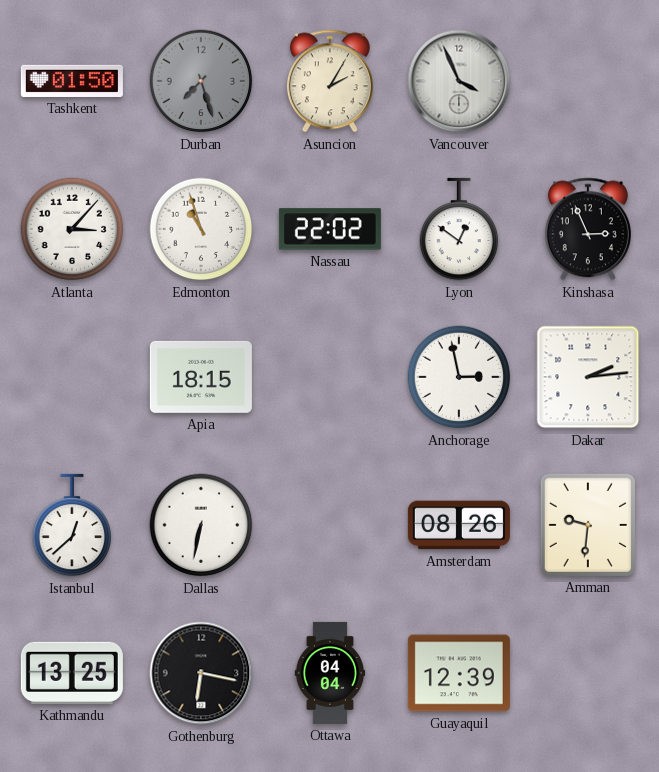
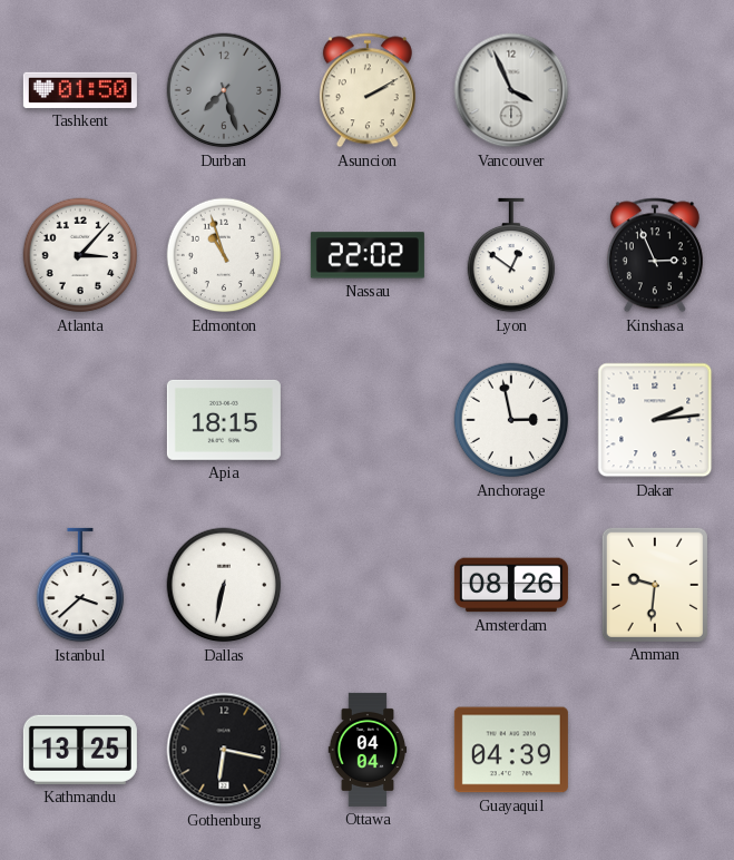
Asuncion: 2:05 -> 2:10 (368, 90)
Istanbul: 12:38 -> 3:38 (80, 585)
Guayaquil: 12:39 -> 04:39 (511, 750)
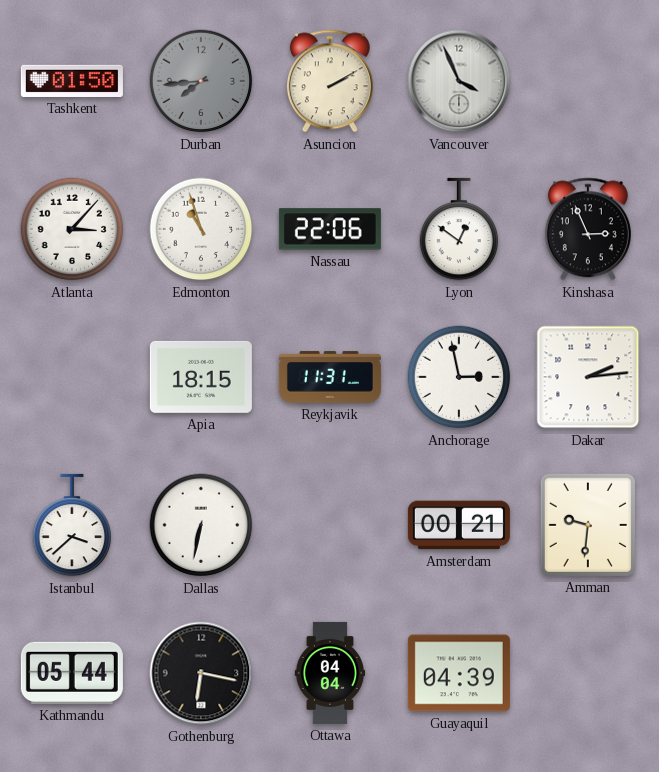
Durban: 7:27 -> 7:44 (201, 81)
Nassau: 22:02 -> 22:06 (330, 229)
Reykjavik: none -> 11:31 (330, 377)
Amsterdam: 08:26 -> 00:21 (459, 525)
Kathmandu: 13:25 -> 05:44 (72, 673)
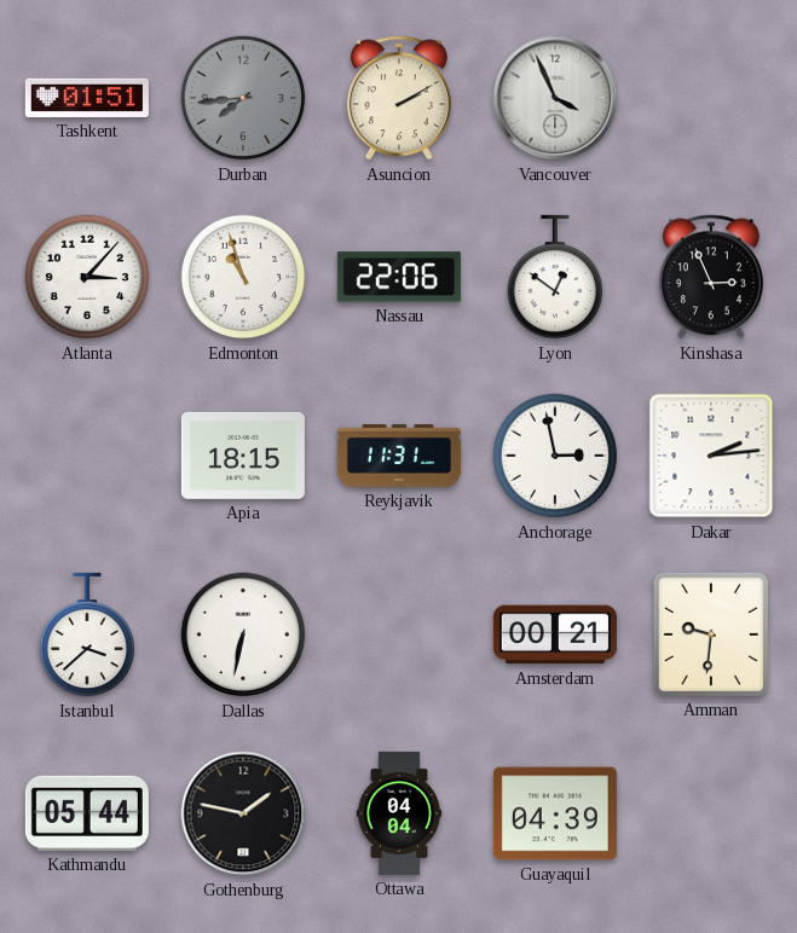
Tashkent: 01:50 -> 01:51 (87, 98)
Gothenburg: 6:17 -> 1:47 (243, 813)
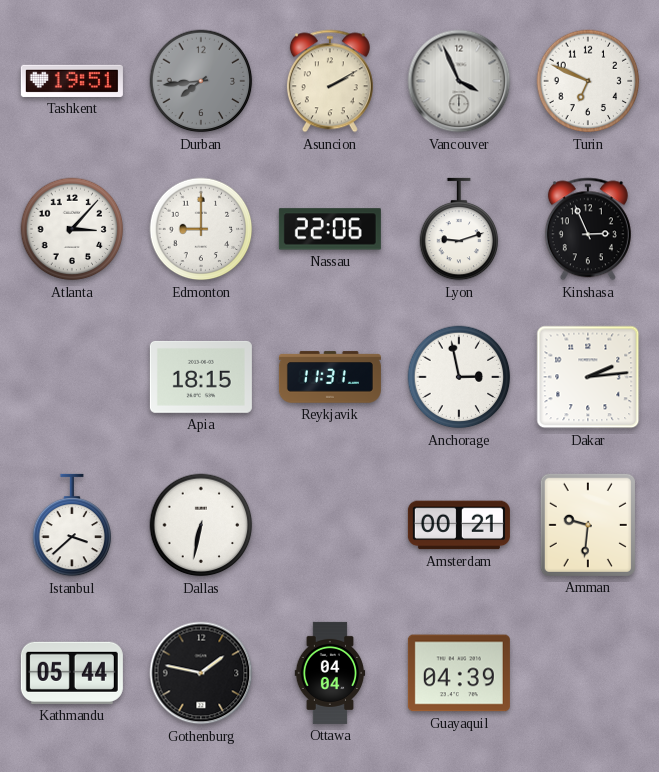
Tashkent: 01:51 -> 19:51 (72, 81)
Turin: none -> 6:49 (588, 81)
Edmonton: 10:57 -> 9:00 (201, 229)
Lyon: 12:51 -> 9:12 (459, 229)
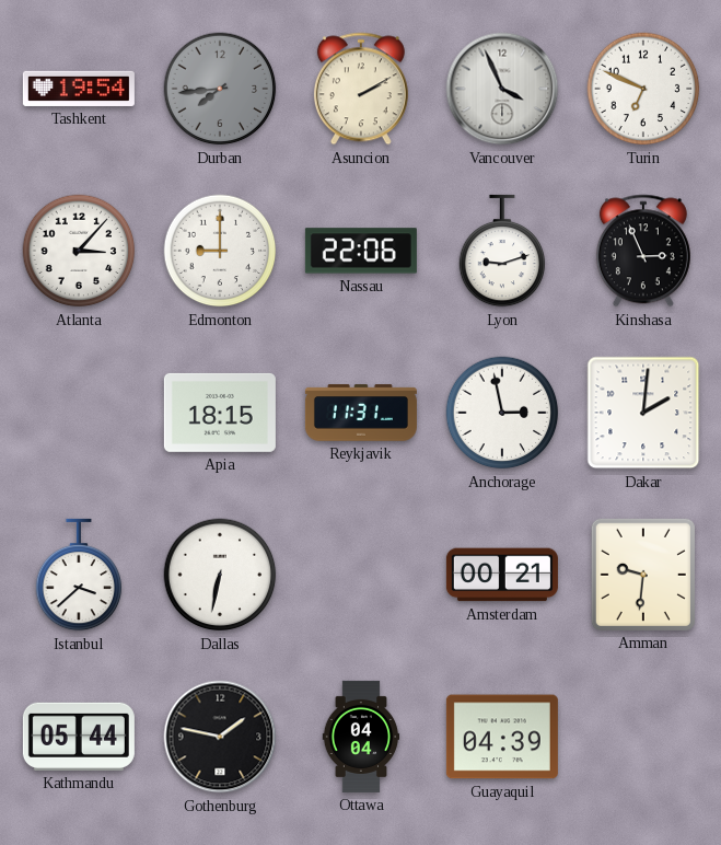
Tashkent: 19:51 -> 19:54 (79, 89)
Dakar: 2:14 -> 2:01 (643, 413)
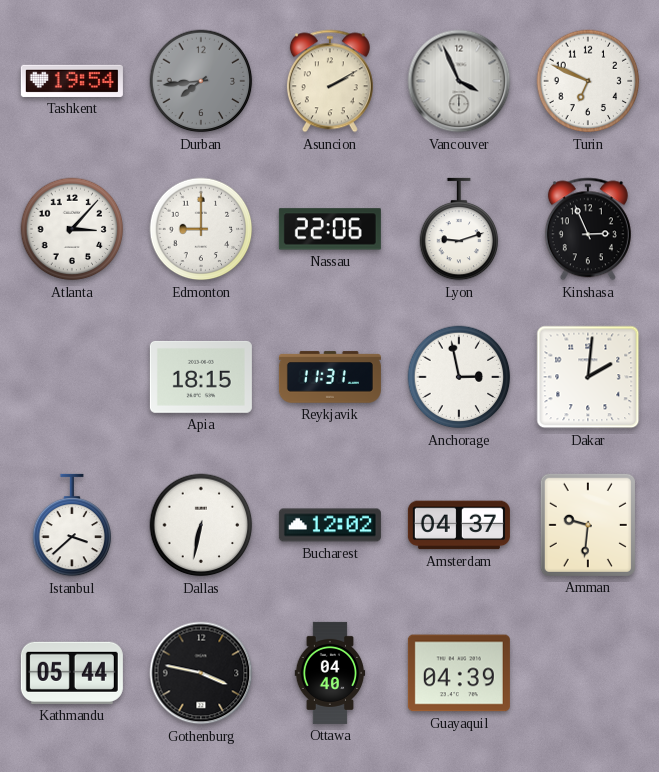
Bucharest: none -> 12:02 (330, 525)
Amsterdam: 00:21 -> 04:37 (459, 525)
Gothenburg: 1:47 -> 3:47 (201, 673)
Ottawa: 04:04 -> 04:40 (330, 673)
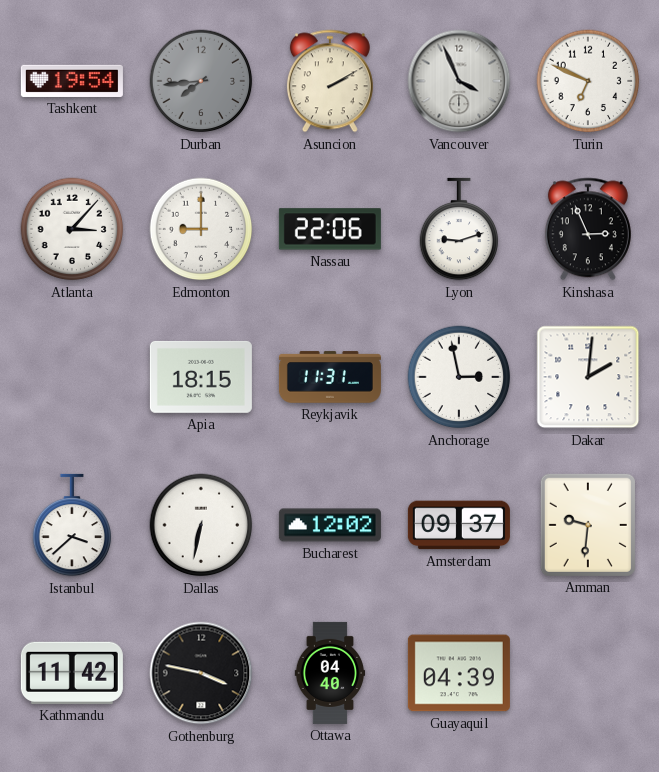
Amsterdam: 04:37 -> 09:37 (459, 525)
Kathmandu: 05:44 -> 11:42 (72, 673)
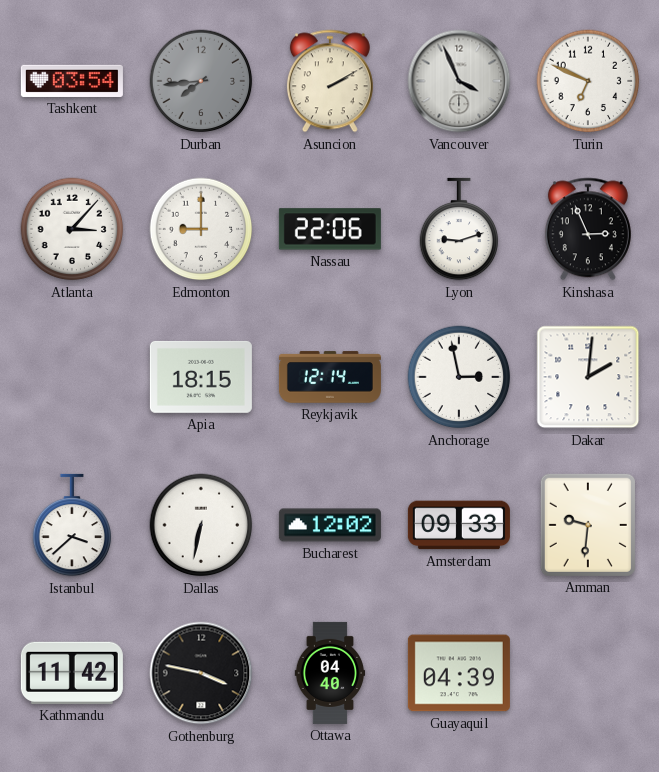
Tashkent: 19:54 -> 03:54 (72, 81)
Reykjavik: 11:31 -> 12:14 (330, 377)
Amsterdam: 09:37 -> 09:33 (459, 525)
